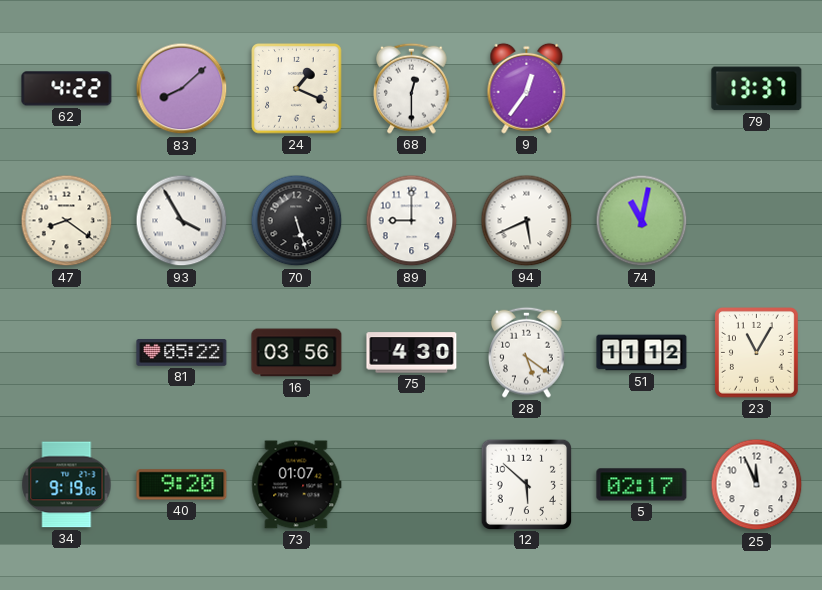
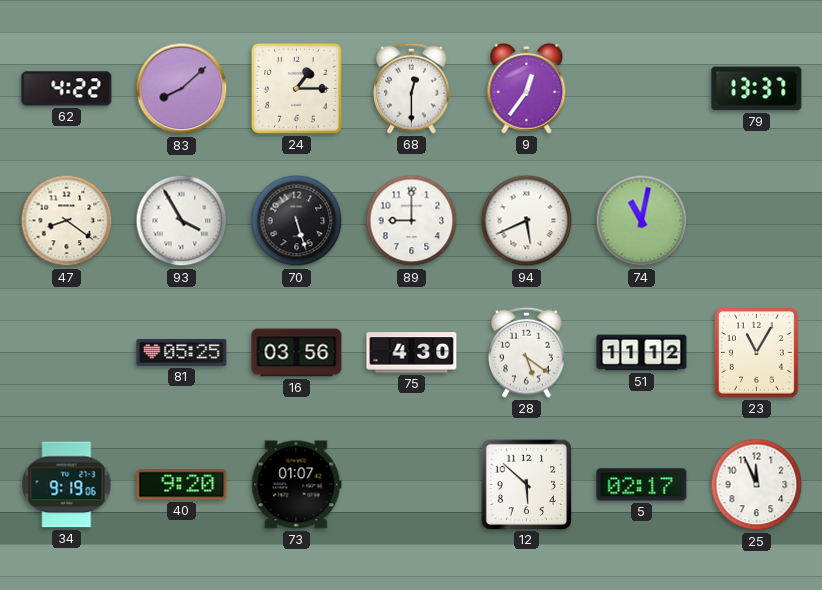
24: 1:19 -> 1:15 (297, 89)
81: 05:22 -> 05:25 (182, 353)
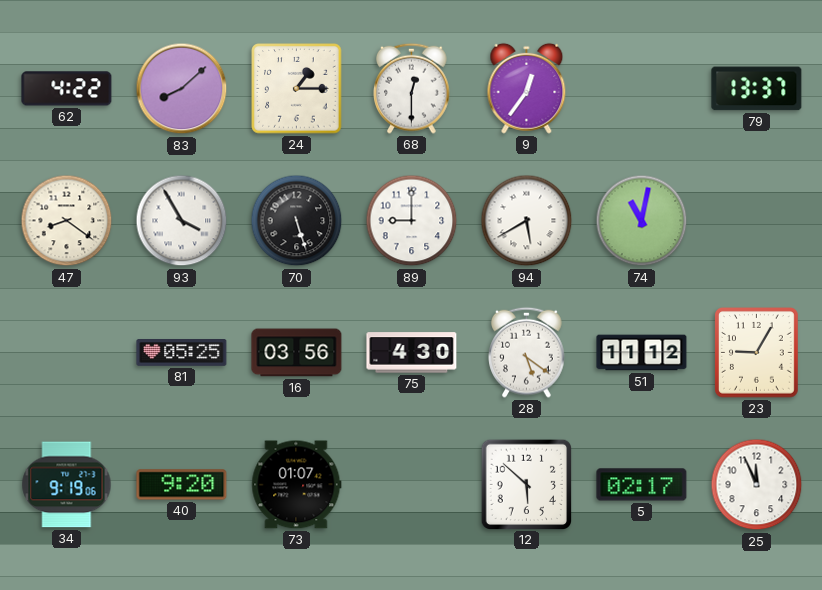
94: 5:41 -> 5:40 (527, 221)
23: 11:05 -> 9:05 (757, 353)
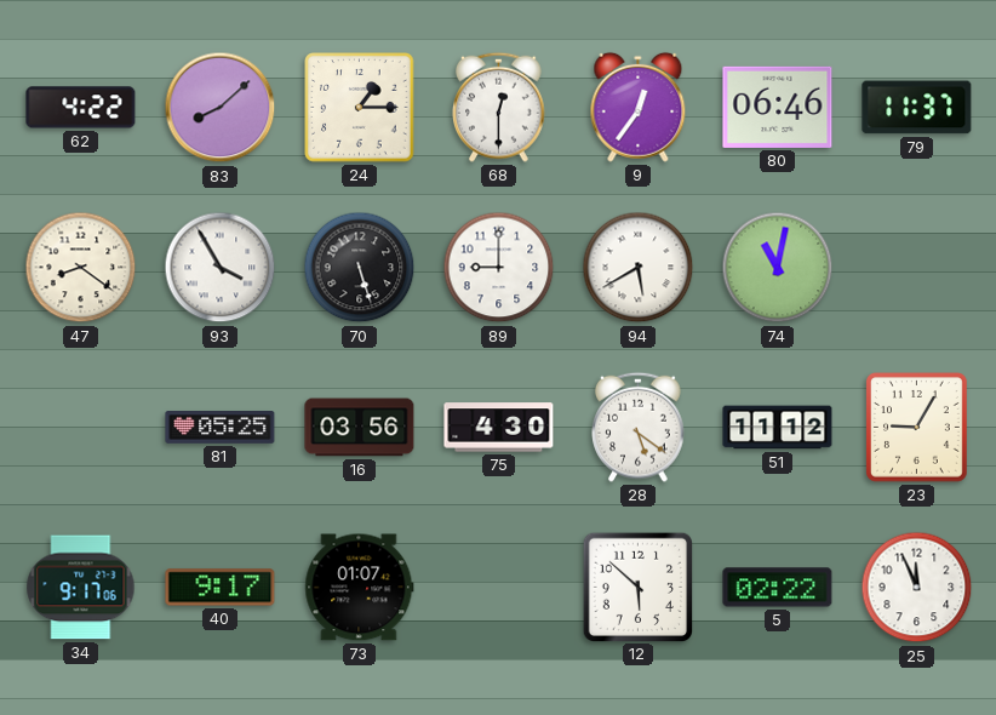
80: none -> 06:46 (778, 107)
79: 13:37 -> 11:37 (917, 108)
34: 9:19 -> 9:17 (81, 588)
40: 9:20 -> 9:17 (221, 588)
5: 02:17 -> 02:22 (778, 588)
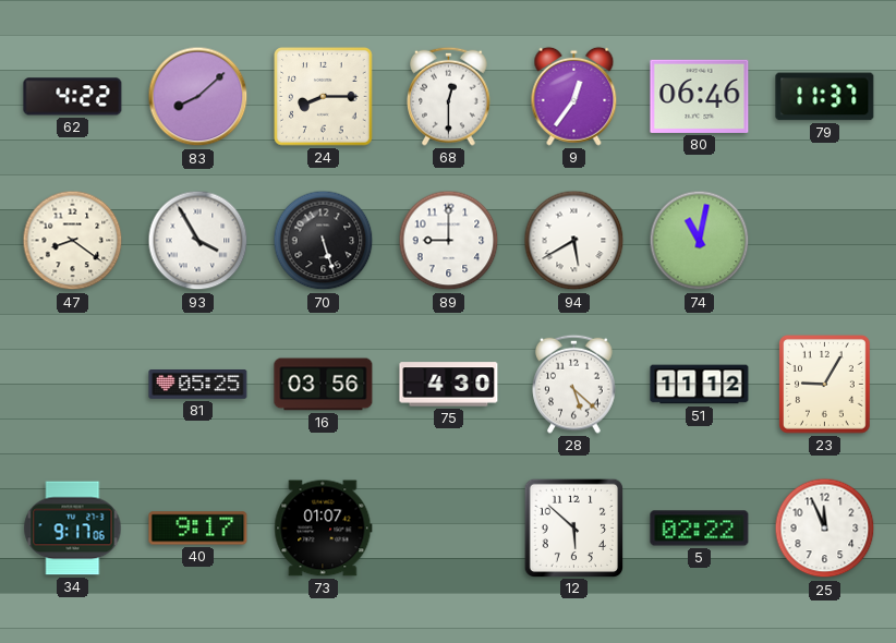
24: 1:15 -> 8:15 (324, 97)
28: 5:21 -> 5:22 (574, 384)
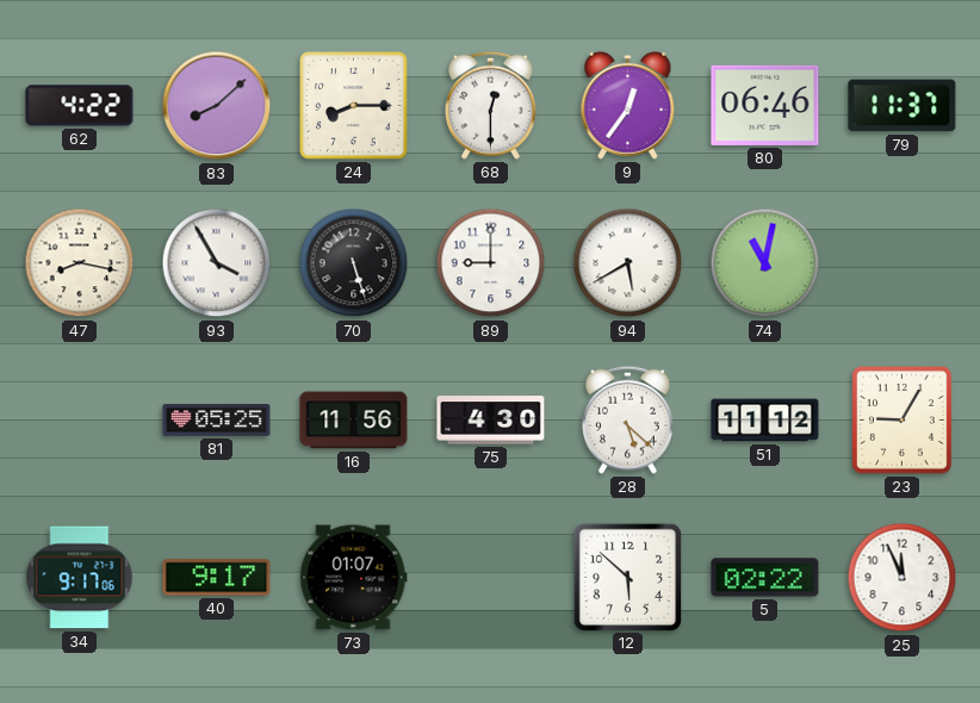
47: 8:21 -> 8:17 (80, 263)
16: 03:56 -> 11:56 (354, 421)
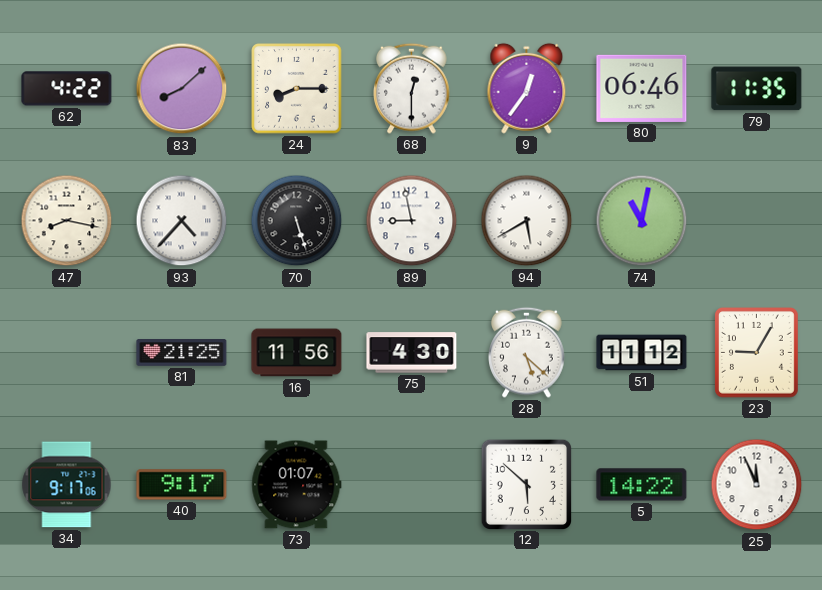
79: 11:37 -> 11:35 (757, 89)
93: 3:55 -> 4:37 (182, 221)
89: 9:00 -> 8:58 (412, 221)
81: 05:25 -> 21:25 (182, 353)
5: 02:22 -> 14:22 (642, 485)
